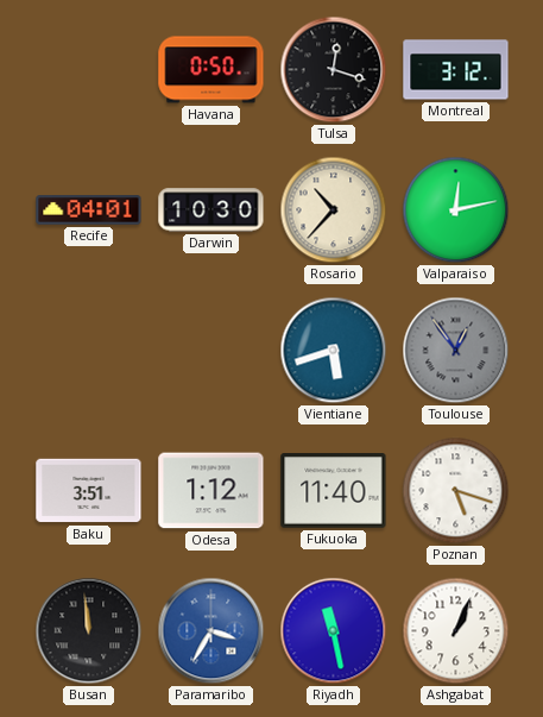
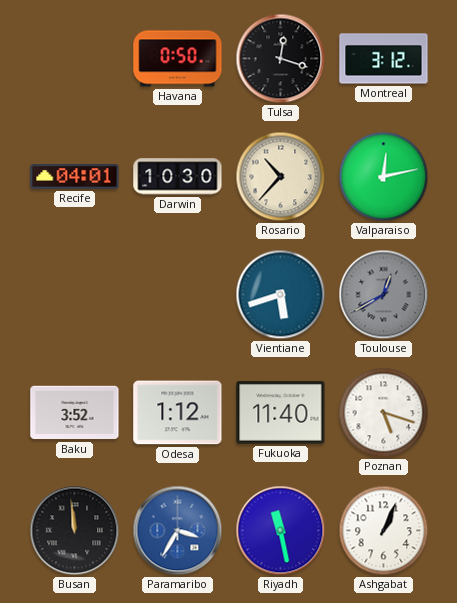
Toulouse: 12:54 -> 12:40 (384, 295)
Baku: 3:51 -> 3:52 (75, 413)
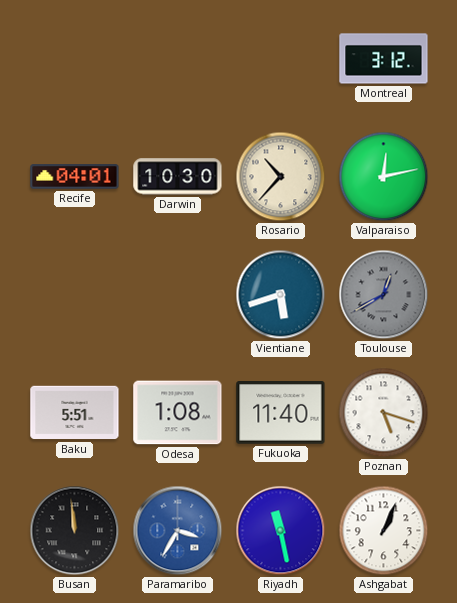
Havana: 0:50 -> none (178, 59)
Tulsa: 12:18 -> none (281, 59)
Baku: 3:52 -> 5:51 (75, 413)
Odesa: 1:12 -> 1:08 (178, 413)
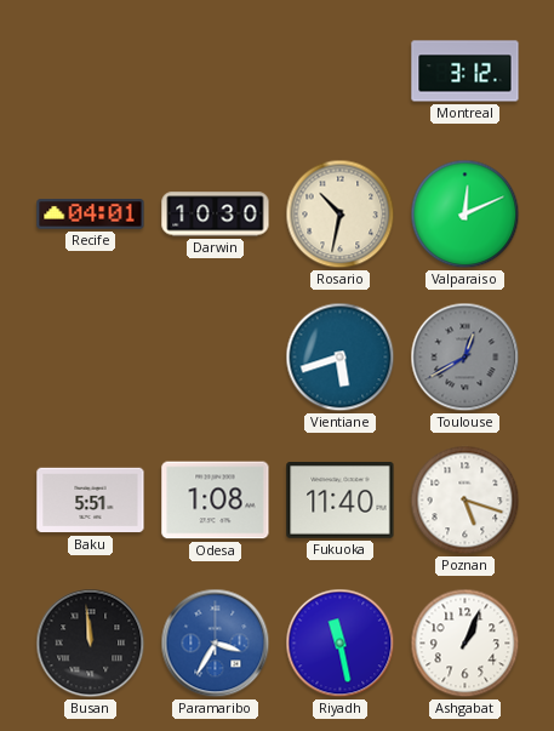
Rosario: 10:37 -> 10:32 (341, 215)
Valparaiso: 12:13 -> 12:11 (466, 215)
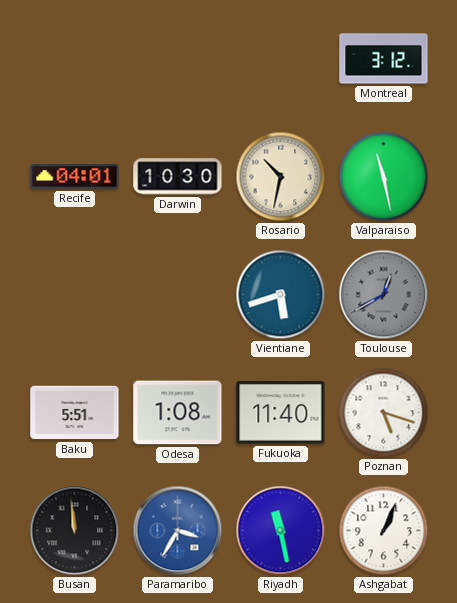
Valparaiso: 12:11 -> 11:28 (384, 177)
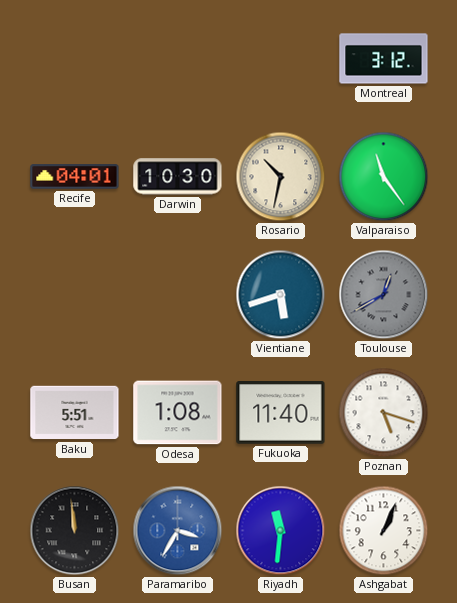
Valparaiso: 11:28 -> 11:24 (384, 177)
Riyadh: 11:28 -> 11:31 (281, 531)
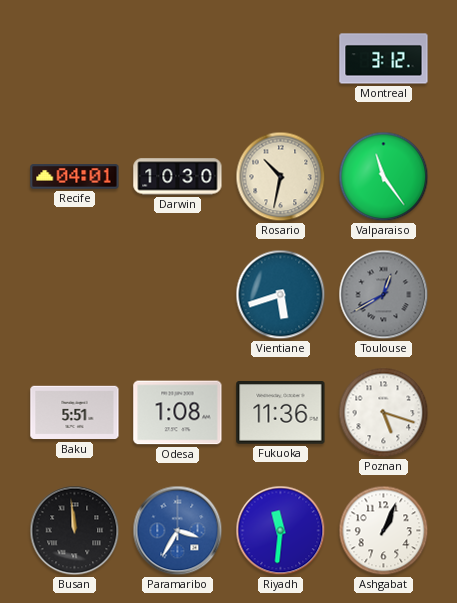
Fukuoka: 11:40 -> 11:36 (281, 413)
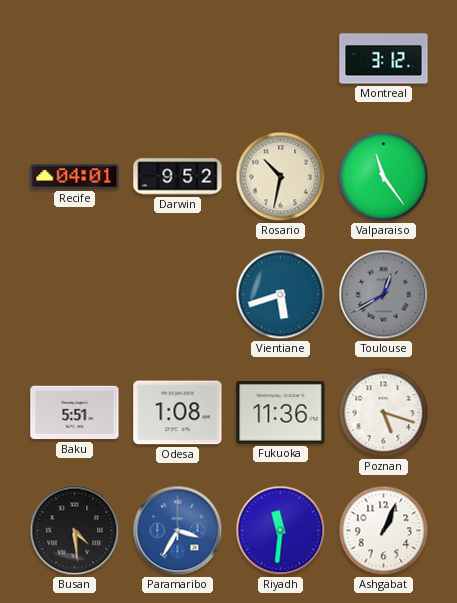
Darwin: 10:30 -> 9:52 (178, 177)
Busan: 11:59 -> 4:29 (75, 531)
